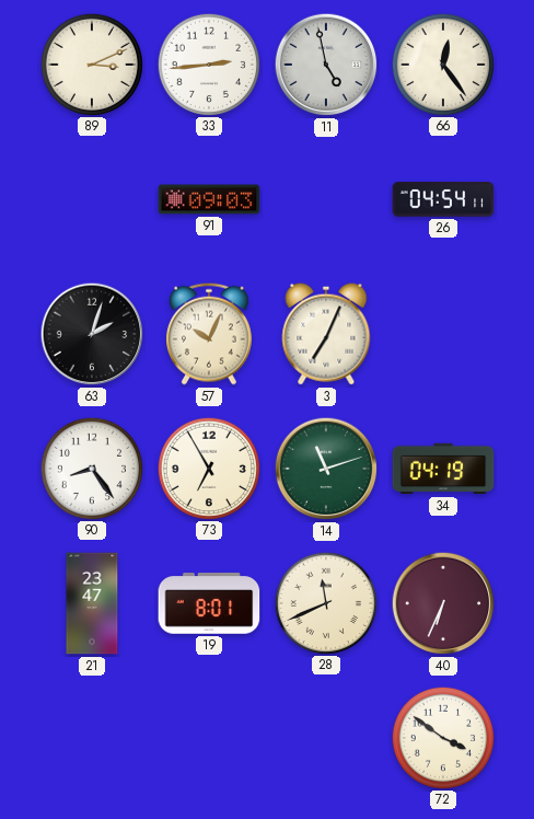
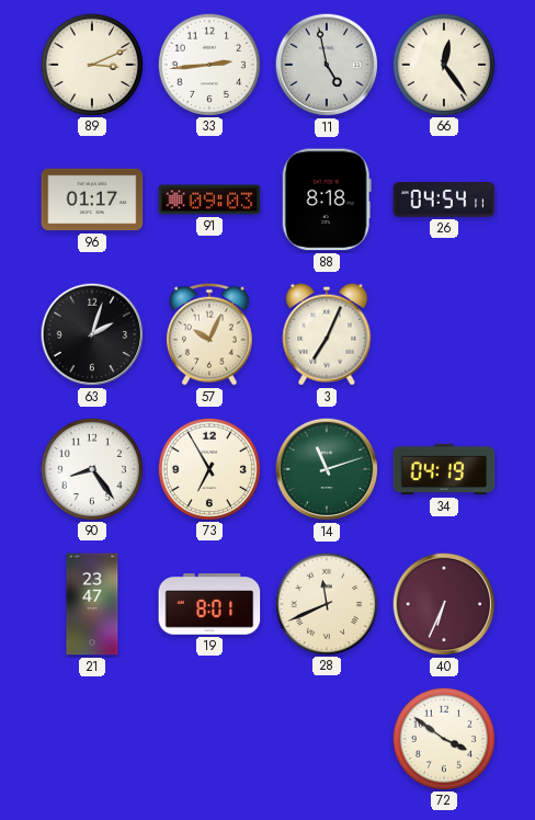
96: none -> 01:17 (92, 200)
88: none -> 8:18 (327, 200)
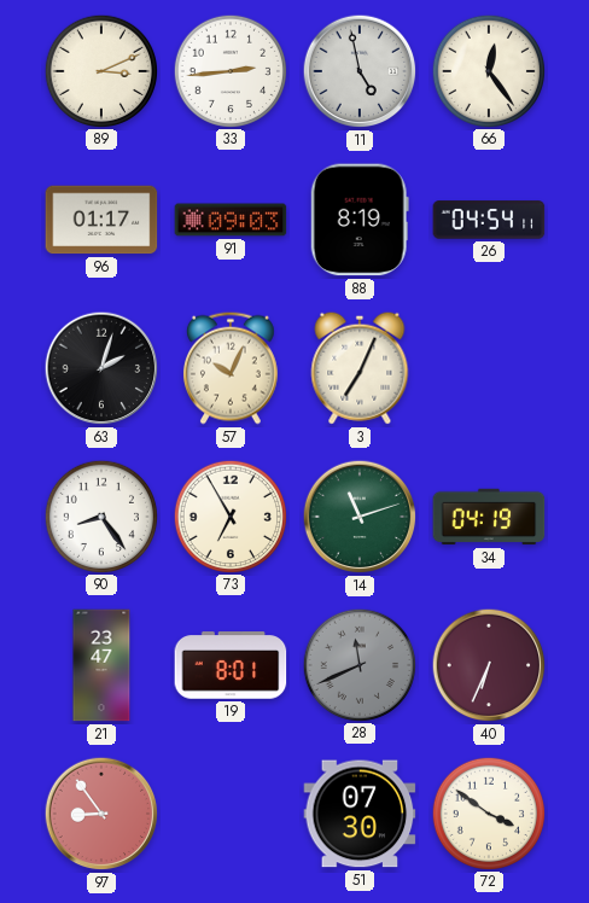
88: 8:18 -> 8:19 (360, 220)
28 dial: cream -> grey (358, 664)
97: none -> 8:54 (101, 814)
51: none -> 07:30 (360, 814)
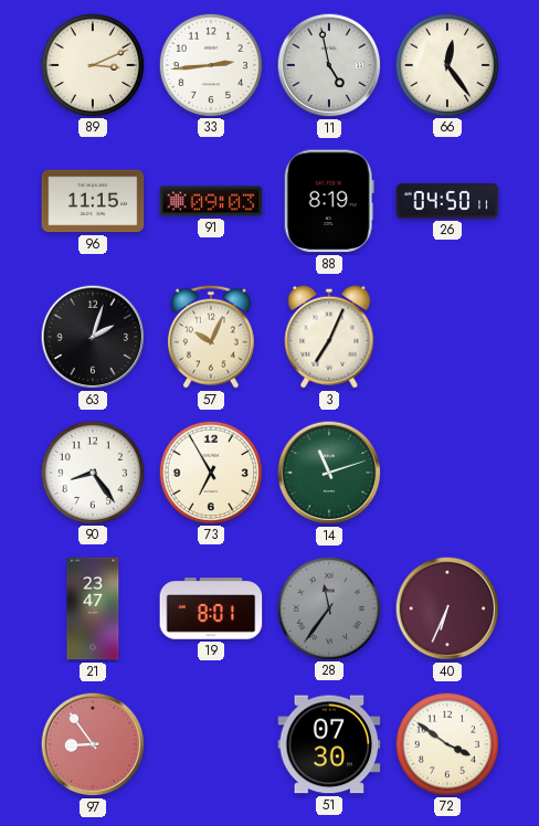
96: 01:17 -> 11:15 (93, 201)
26: 04:54 -> 04:50 (447, 201)
34: 04:19 -> none (489, 517)
28: 11:41 -> 11:36 (328, 607)
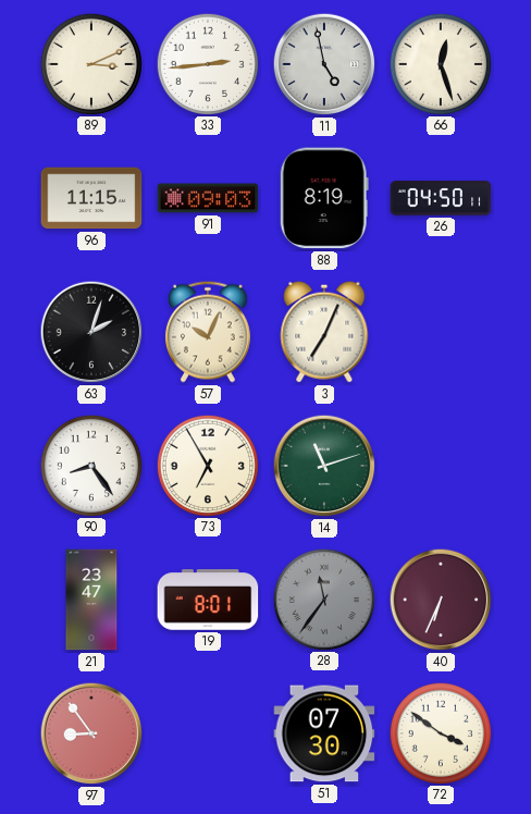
66: 12:24 -> 12:27 (440, 63)
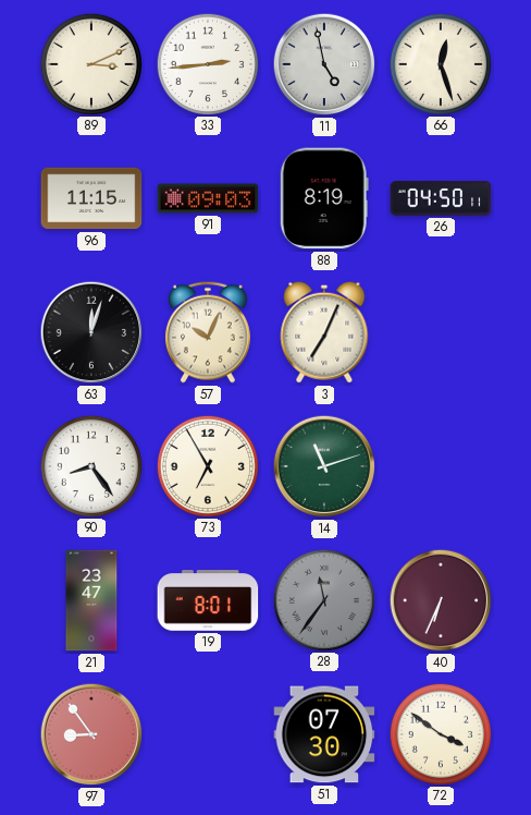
63: 2:03 -> 12:03 (91, 332)
